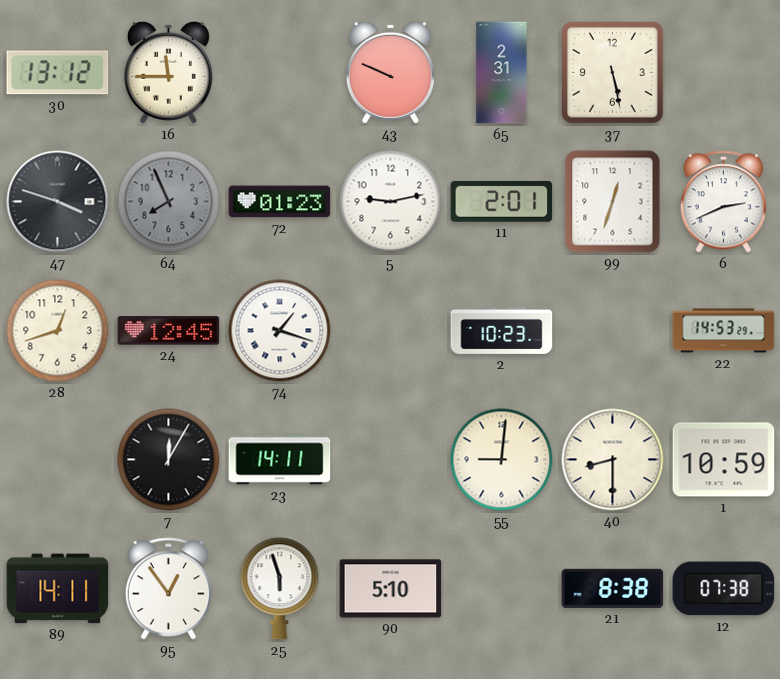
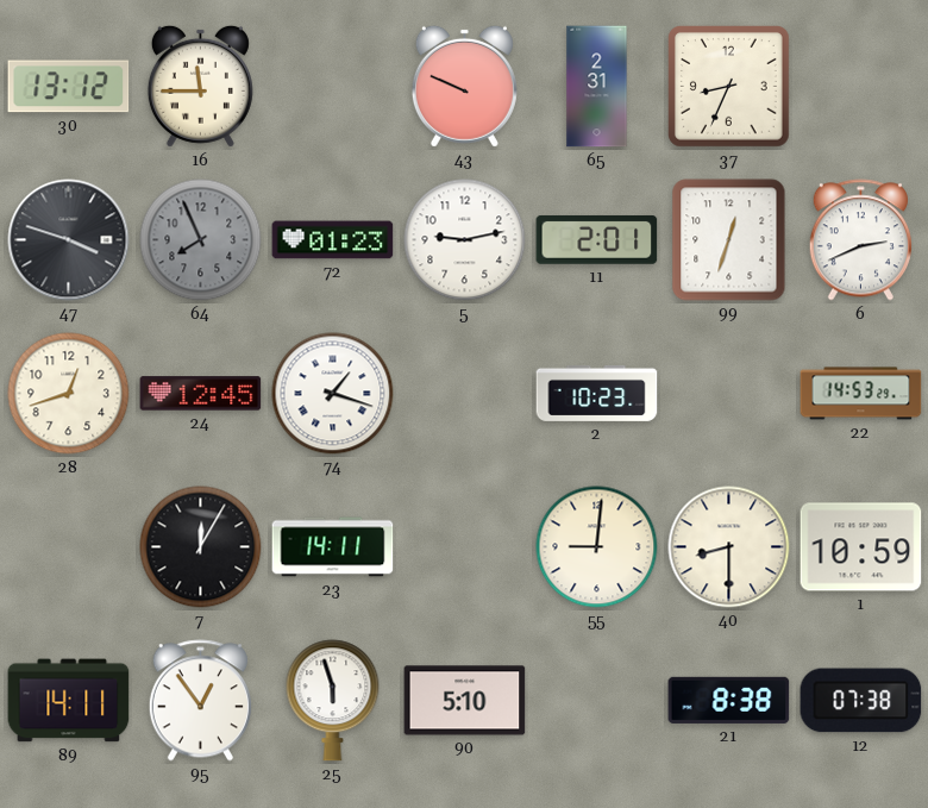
37: 5:28 -> 8:34 (729, 87)
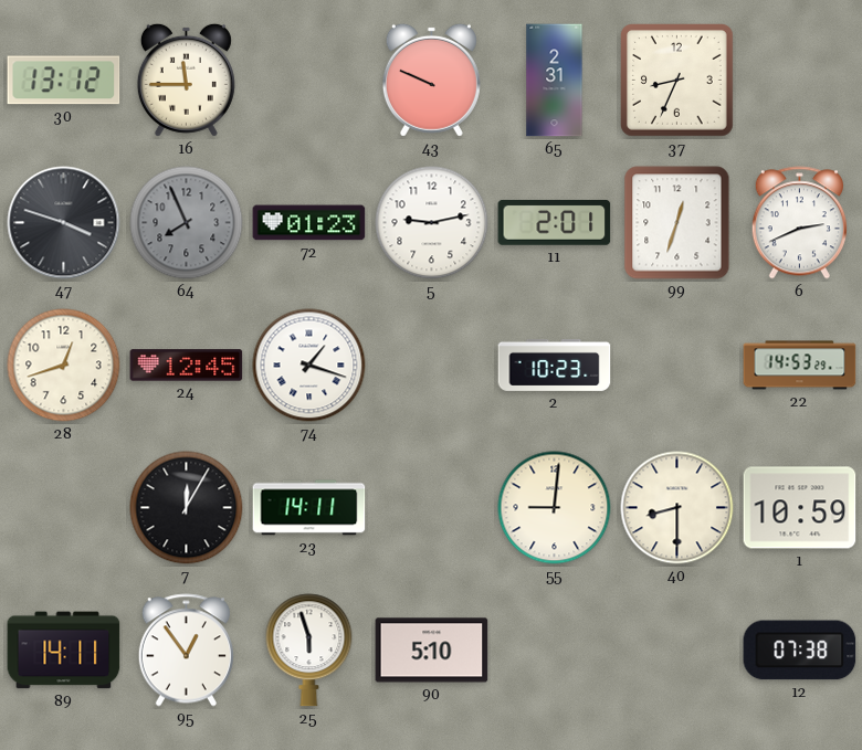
21: 8:38 -> none (729, 700)
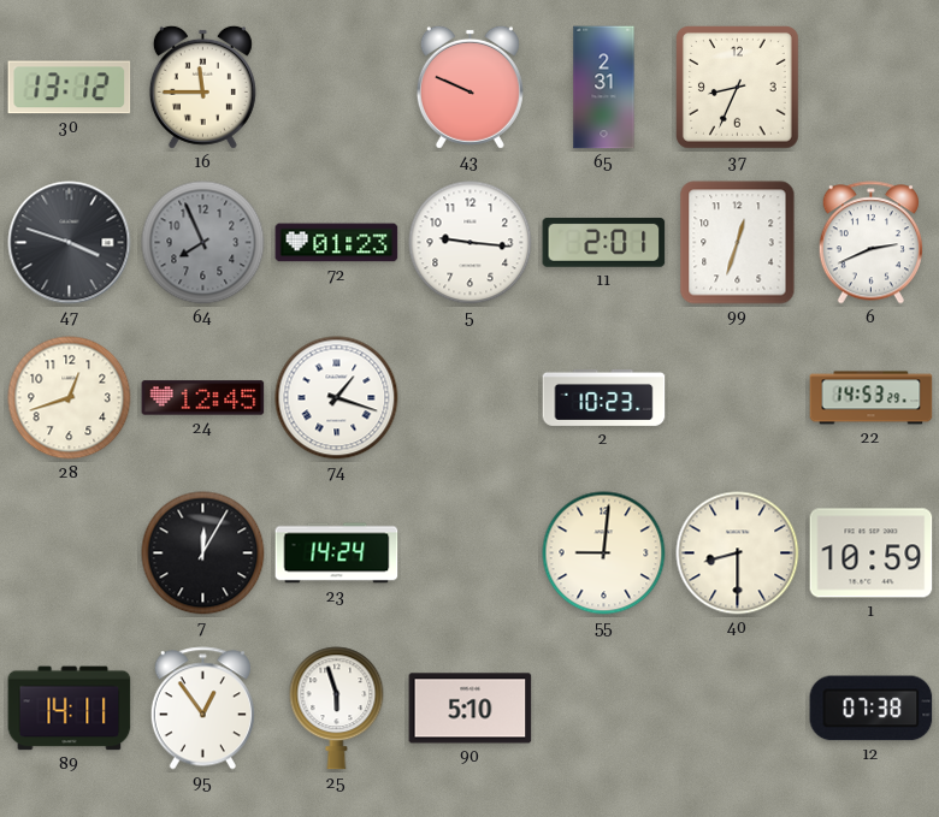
5: 9:13 -> 9:16 (471, 243)
23: 14:11 -> 14:24 (337, 553)
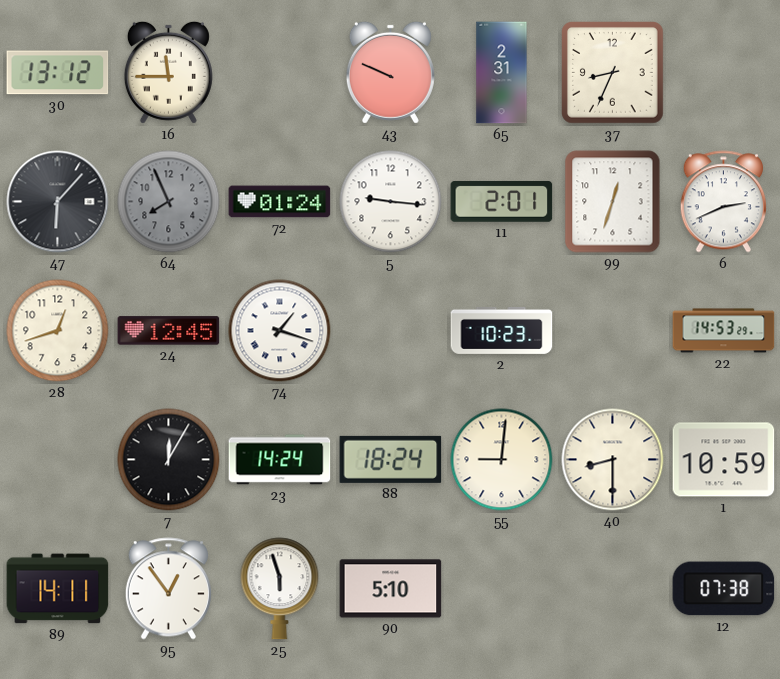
47: 3:48 -> 6:07 (58, 202)
72: 01:23 -> 01:24 (280, 202)
88: none -> 18:24 (391, 459)
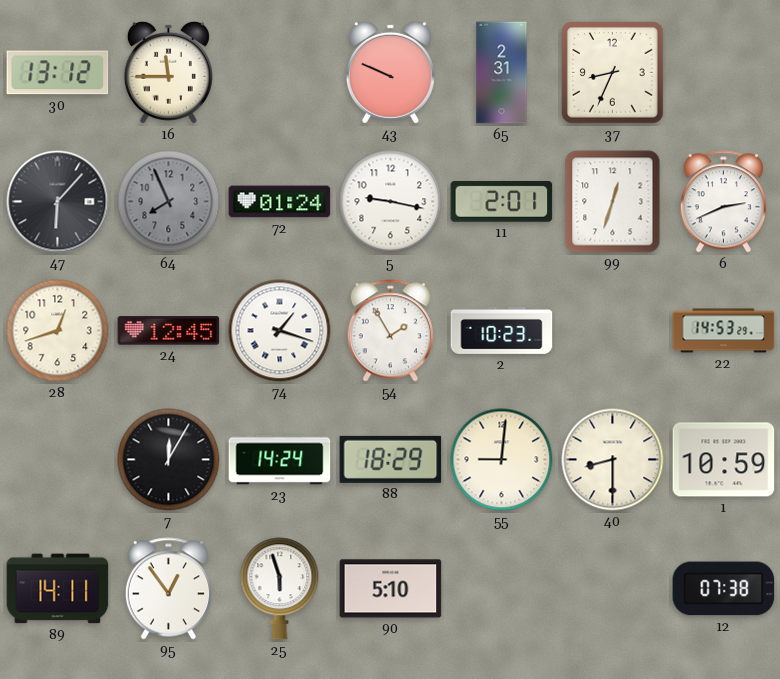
5: 9:16 -> 9:17 (391, 202)
54: none -> 1:55 (390, 331)
88: 18:24 -> 18:29 (391, 459)
